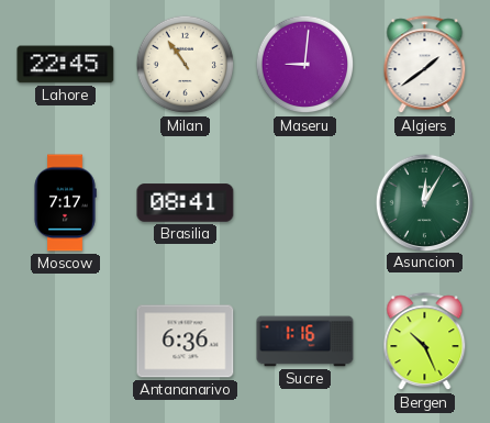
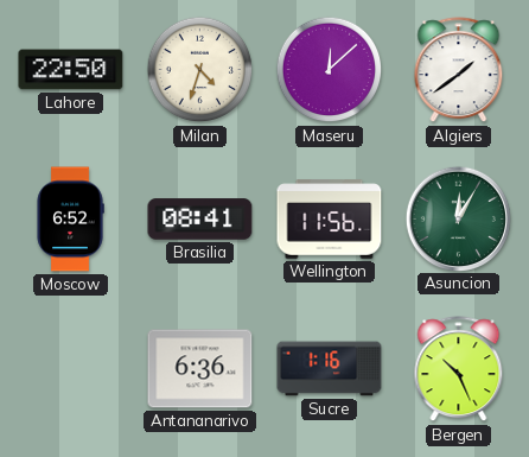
Lahore: 22:45 -> 22:50 (71, 70)
Milan: 10:54 -> 4:33 (200, 70)
Maseru: 9:01 -> 12:08 (330, 70)
Moscow: 7:17 -> 6:52 (70, 220)
Wellington: none -> 11:56 (330, 220)
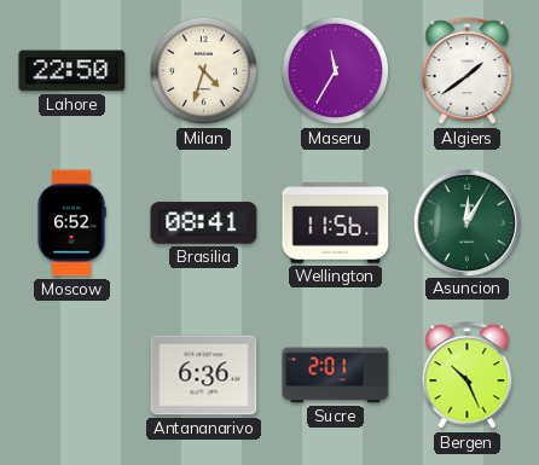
Maseru: 12:08 -> 11:35 (336, 71)
Sucre: 1:16 -> 2:01 (336, 376)
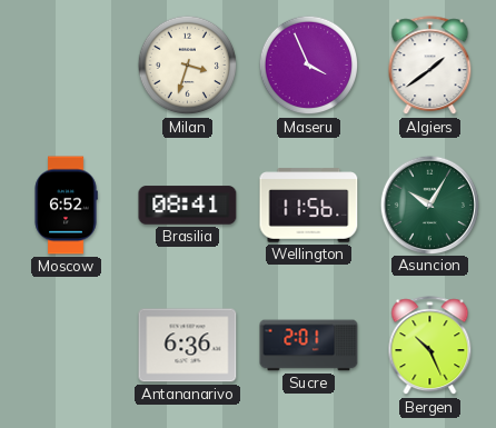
Lahore: 22:50 -> none (73, 71)
Milan: 4:33 -> 3:33 (188, 66)
Maseru: 11:35 -> 3:56 (309, 66)
Asuncion: 12:05 -> 10:05 (429, 205)
